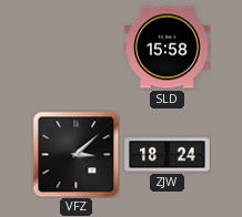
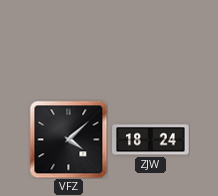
SLD: 15:58 -> none (168, 48)
VFZ: 3:08 -> 4:08 (68, 139)
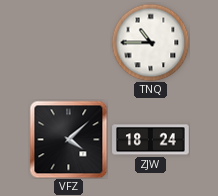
TNQ: none -> 10:45 (150, 42)
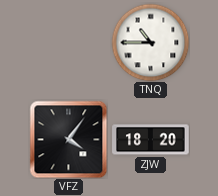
VFZ: 4:08 -> 4:06 (68, 139)
ZJW: 18:24 -> 18:20 (151, 140)
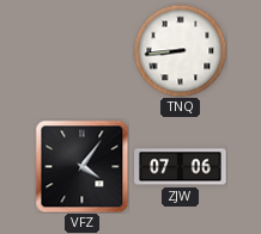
TNQ: 10:45 -> 8:44 (180, 50)
ZJW: 18:20 -> 07:06 (181, 167)
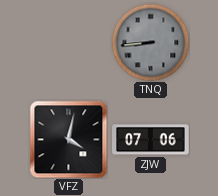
TNQ dial: white -> grey (150, 42)
VFZ: 4:06 -> 4:02 (68, 139)
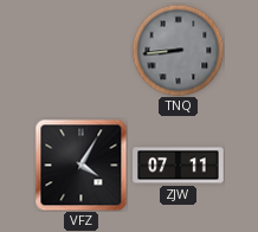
VFZ: 4:02 -> 4:05 (80, 165)
ZJW: 07:06 -> 07:11 (179, 166)
